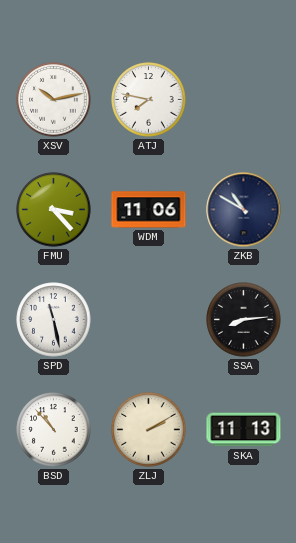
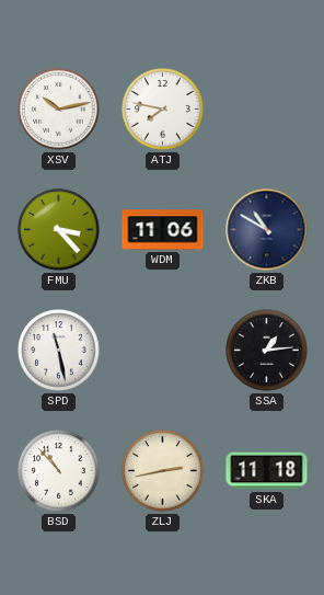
SSA: 8:14 -> 1:14 (267, 351)
ZLJ: 2:10 -> 2:43 (163, 471)
SKA: 11:13 -> 11:18 (267, 471)
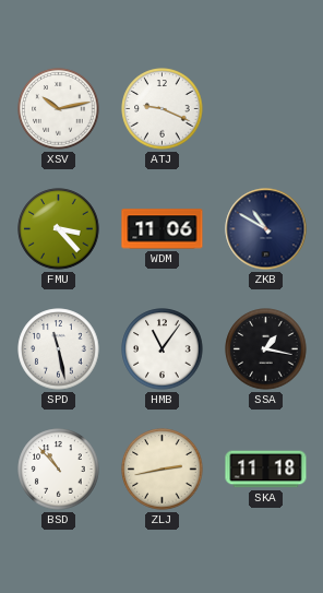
ATJ: 7:47 -> 9:19 (163, 109)
HMB: none -> 11:06 (163, 349)
SSA: 1:14 -> 1:17 (266, 349)
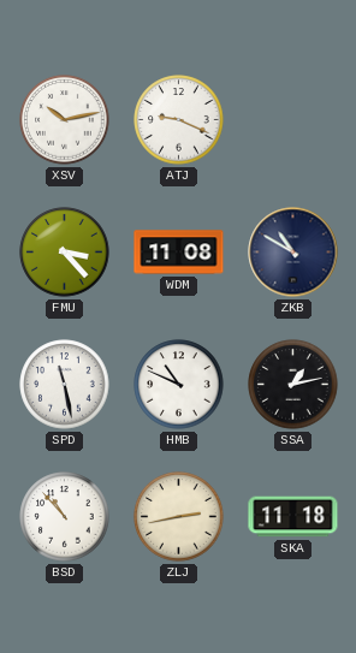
WDM: 11:06 -> 11:08 (179, 253)
HMB: 11:06 -> 10:49 (179, 385)
SSA: 1:17 -> 1:13 (293, 385)
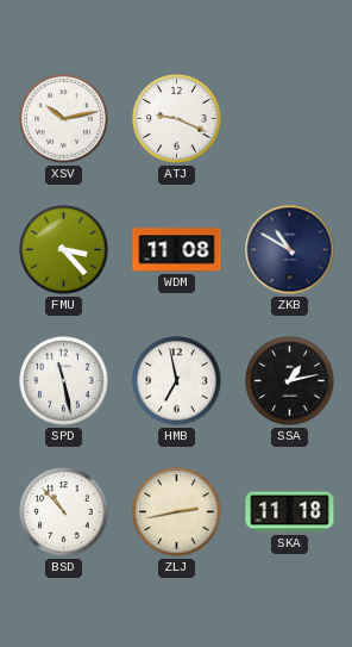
HMB: 10:49 -> 6:58 (177, 381)
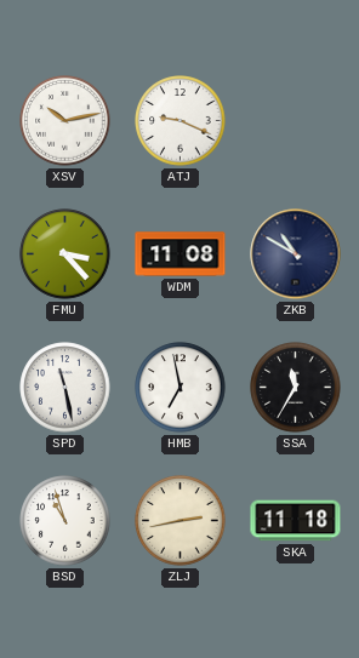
SSA: 1:13 -> 11:35 (296, 388)
BSD: 10:53 -> 10:57 (65, 521)
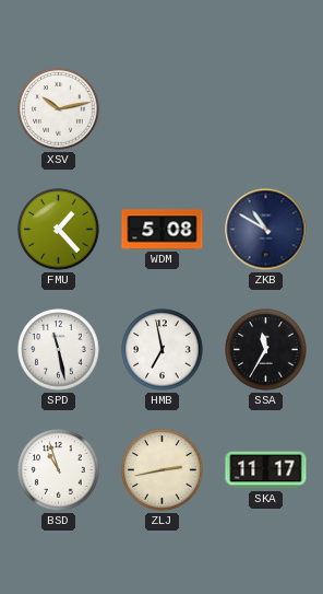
ATJ: 9:19 -> none (181, 121)
FMU: 3:23 -> 1:23 (59, 230)
WDM: 11:08 -> 5:08 (163, 230)
SKA: 11:18 -> 11:17 (266, 470)
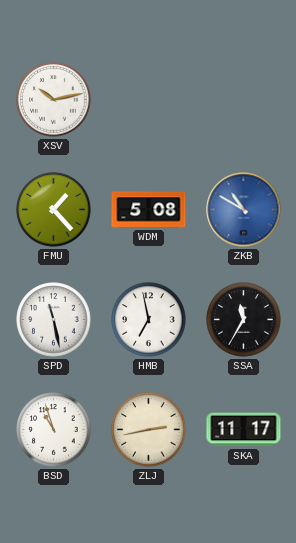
ZKB dial: navy -> blue (244, 210)
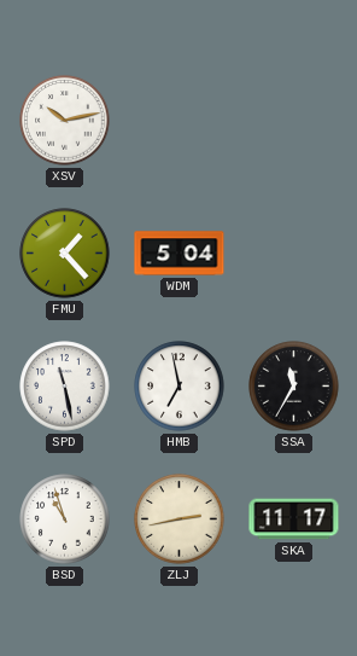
WDM: 5:08 -> 5:04 (180, 254)
ZKB: 10:50 -> none (244, 210)
